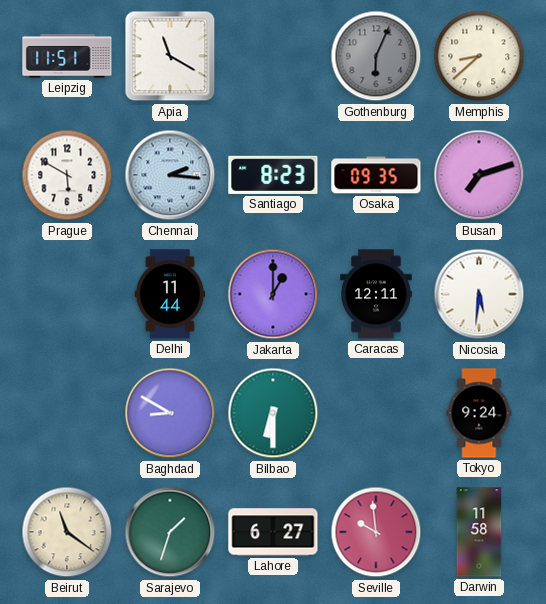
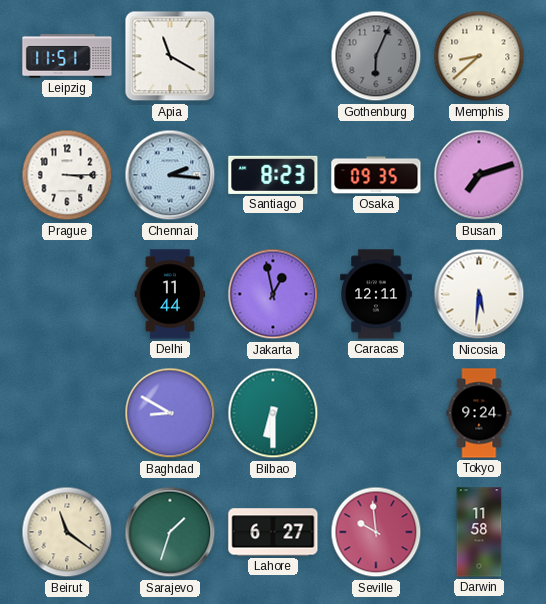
Prague: 5:50 -> 3:15 (67, 175)
Jakarta: 1:00 -> 12:58 (273, 294)
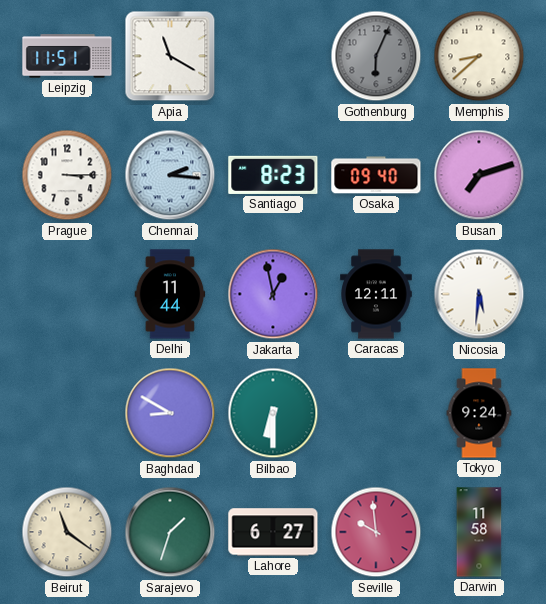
Osaka: 09:35 -> 09:40 (376, 175)
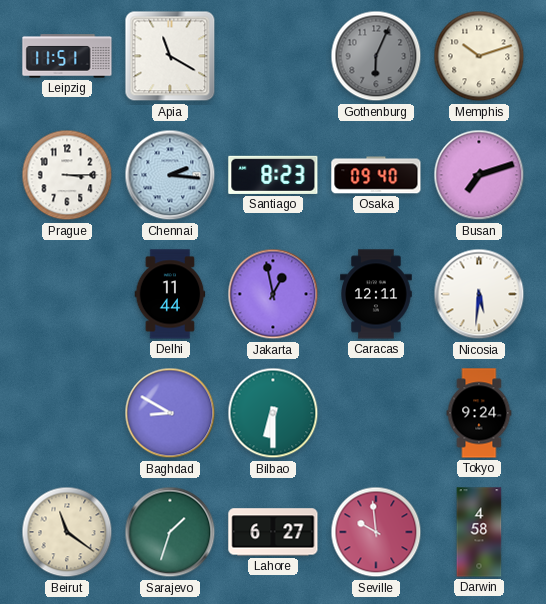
Memphis: 8:38 -> 10:12 (479, 56)
Darwin: 11:58 -> 4:58 (479, 532)
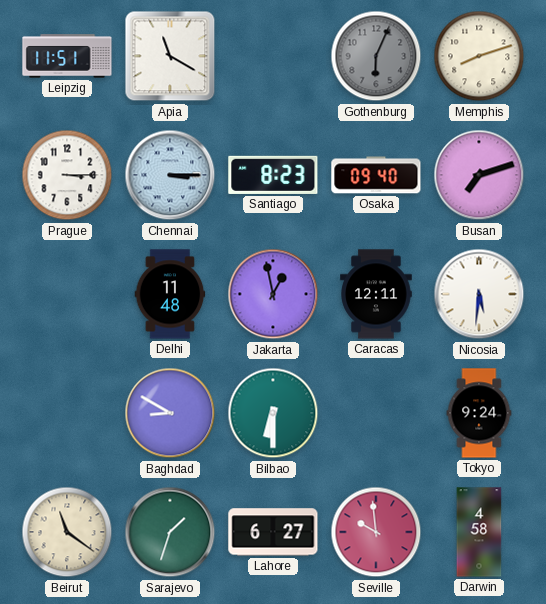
Memphis: 10:12 -> 8:12 (479, 56)
Chennai: 2:16 -> 3:15 (170, 175)
Delhi: 11:44 -> 11:48 (170, 294)
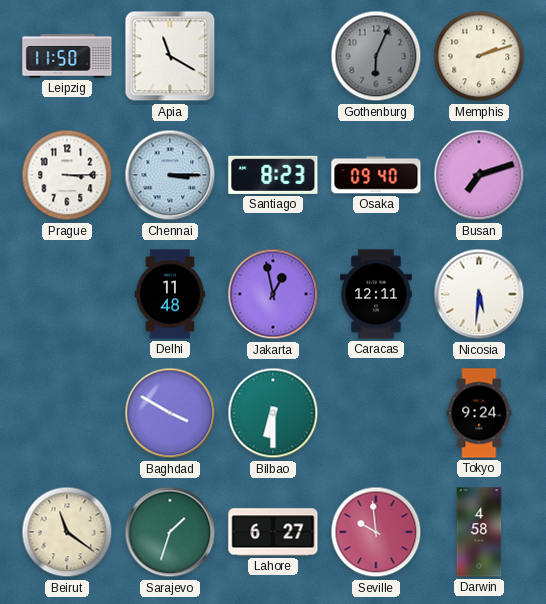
Leipzig: 11:51 -> 11:50 (67, 56)
Memphis: 8:12 -> 2:12 (479, 56)
Baghdad: 8:50 -> 3:50 (170, 413)
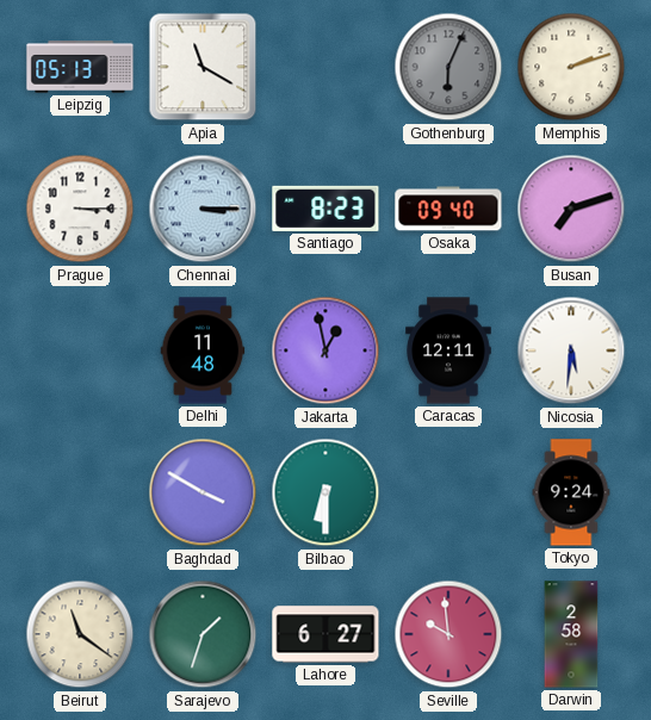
Leipzig: 11:50 -> 05:13 (80, 67)
Darwin: 4:58 -> 2:58 (571, 634)
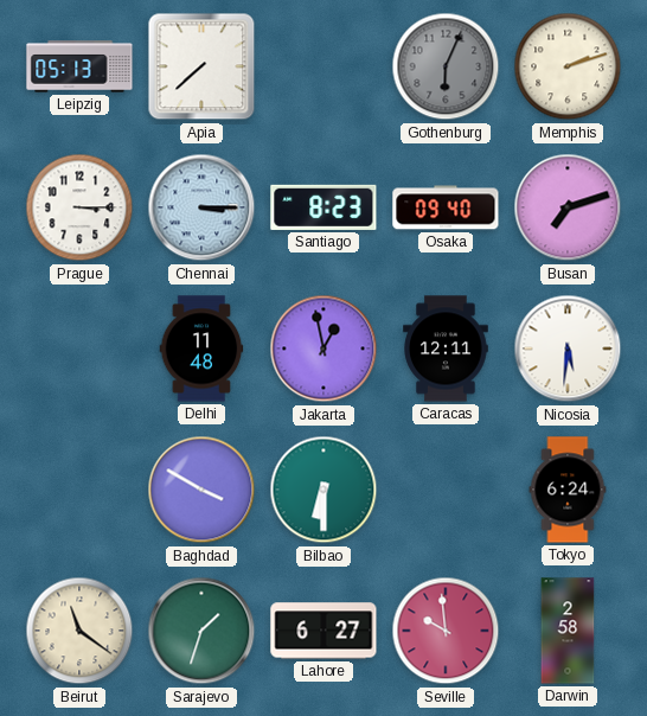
Apia: 11:20 -> 7:38 (201, 66)
Tokyo: 9:24 -> 6:24 (568, 490)
